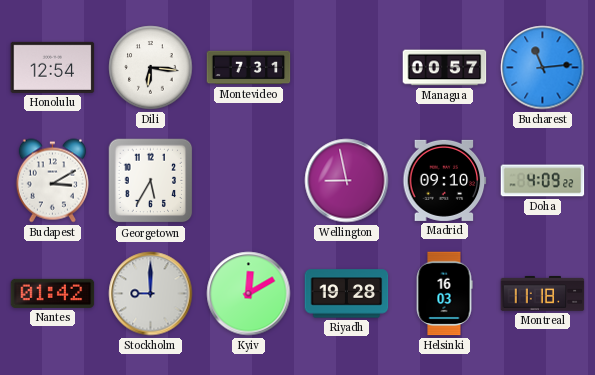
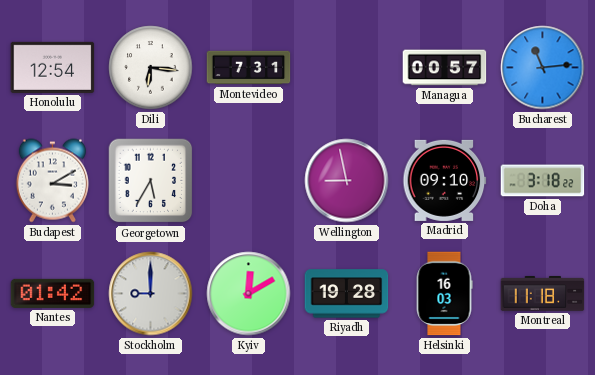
Doha: 4:09 -> 3:18 (543, 181)
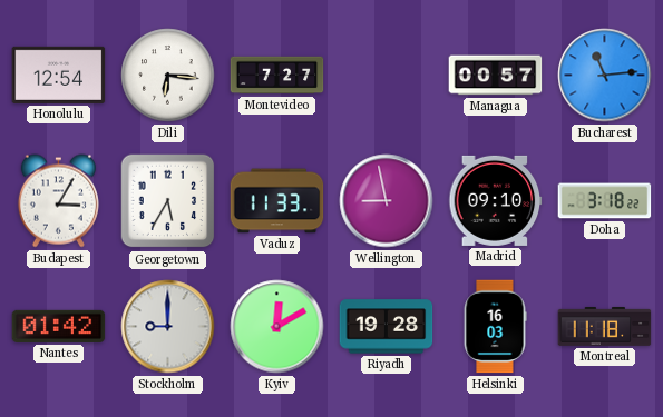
Montevideo: 7:31 -> 7:27 (277, 76)
Budapest: 3:10 -> 3:05 (58, 201)
Vaduz: none -> 11:33 (277, 201)
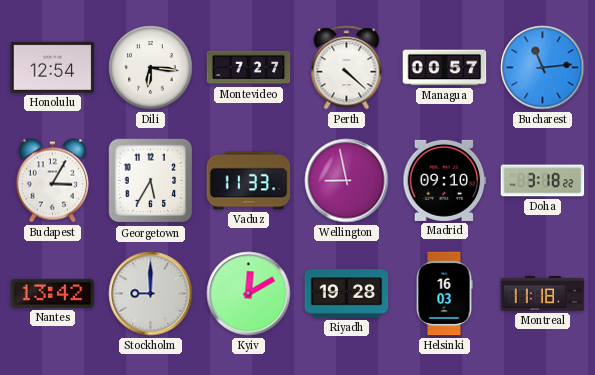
Perth: none -> 4:22 (347, 68)
Nantes: 01:42 -> 13:42 (53, 293)
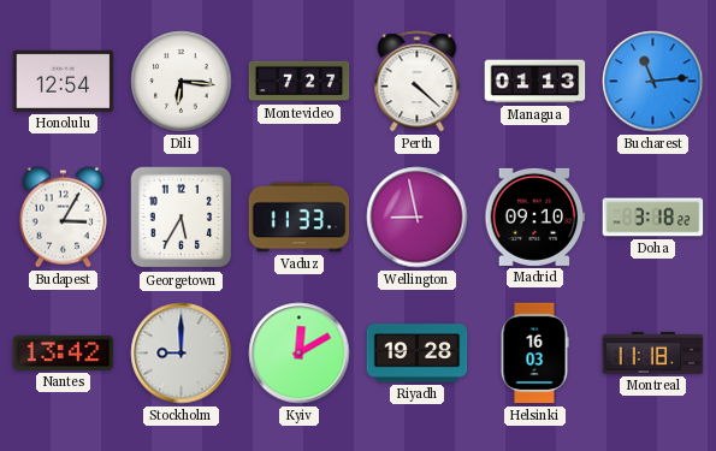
Managua: 00:57 -> 01:13 (535, 82)
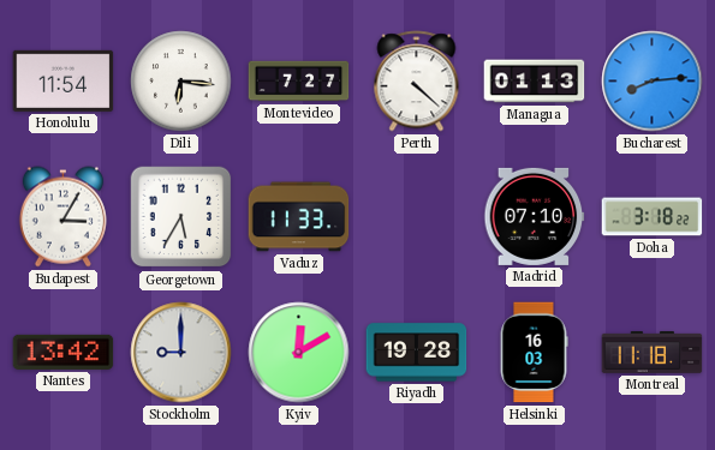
Honolulu: 12:54 -> 11:54 (64, 80)
Bucharest: 11:14 -> 8:14 (653, 82)
Wellington: 8:58 -> none (418, 218)
Madrid: 09:10 -> 07:10 (535, 216)
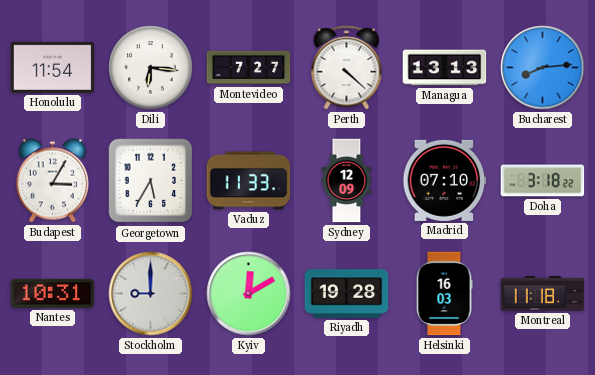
Managua: 01:13 -> 13:13 (445, 68)
Sydney: none -> 12:09 (347, 181)
Nantes: 13:42 -> 10:31 (53, 293)
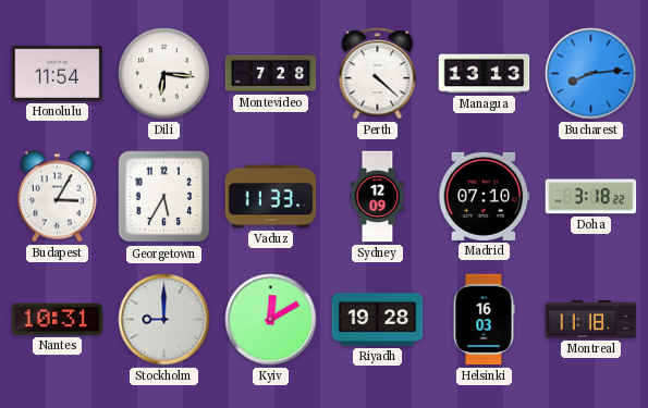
Montevideo: 7:27 -> 7:28 (271, 74)
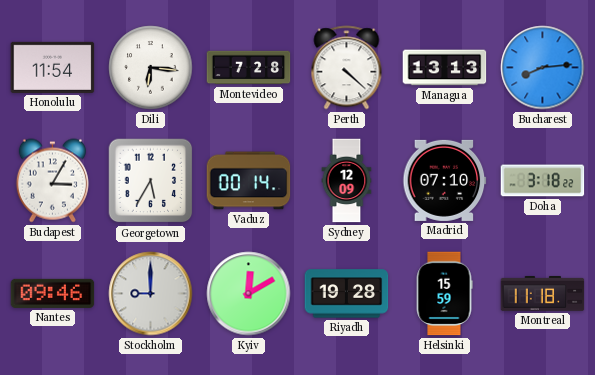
Vaduz: 11:33 -> 00:14 (249, 181)
Nantes: 10:31 -> 09:46 (53, 293)
Helsinki: 16:03 -> 15:59 (444, 294)
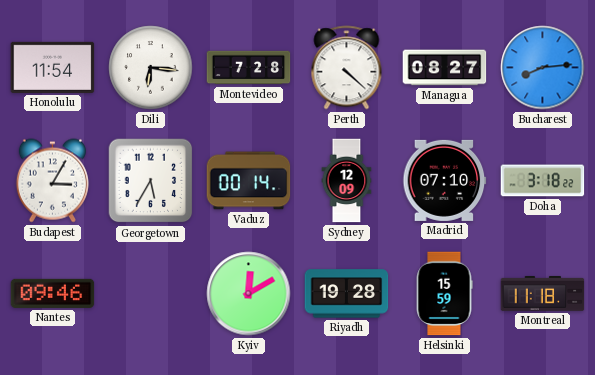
Managua: 13:13 -> 08:27 (445, 68)
Stockholm: 9:00 -> none (151, 294)
